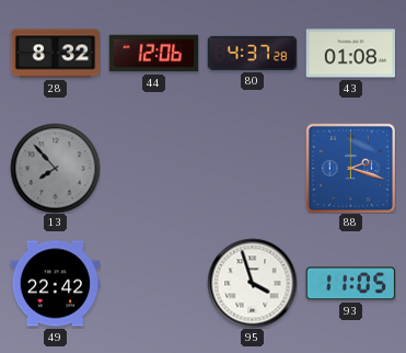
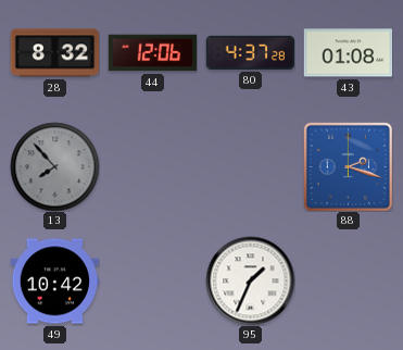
49: 22:42 -> 10:42 (54, 282)
95: 3:57 -> 1:34 (250, 280)
93: 11:05 -> none (350, 284)
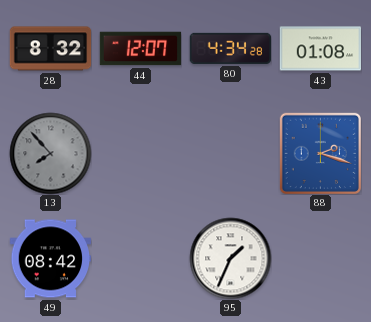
44: 12:06 -> 12:07 (140, 49)
80: 4:37 -> 4:34 (230, 48)
49: 10:42 -> 08:42 (50, 259)
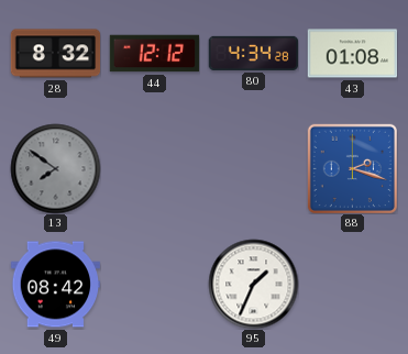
44: 12:07 -> 12:12 (154, 54)
13: 7:53 -> 7:51 (55, 168)
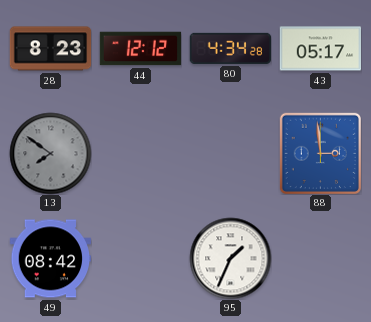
28: 8:32 -> 8:23 (50, 49)
43: 01:08 -> 05:17 (320, 49)
88: 2:18 -> 2:59 (320, 153)
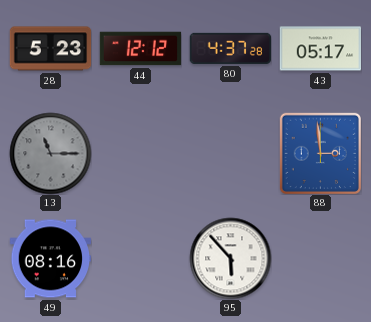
28: 8:23 -> 5:23 (50, 49)
80: 4:34 -> 4:37 (230, 48)
13: 7:51 -> 11:15 (50, 153)
49: 08:42 -> 08:16 (50, 259)
95: 1:34 -> 5:53 (230, 258)
